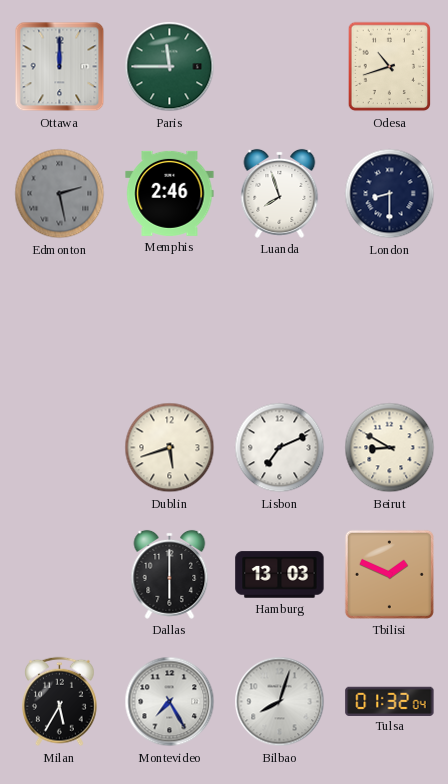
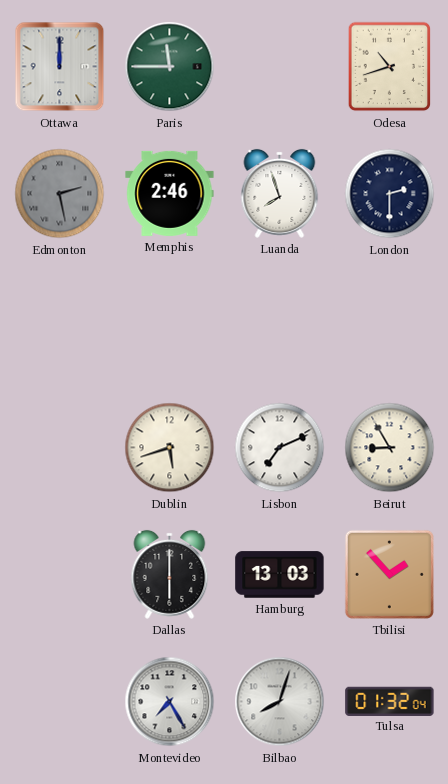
London: 8:30 -> 2:30 (390, 194)
Beirut: 8:50 -> 8:55 (390, 448)
Tbilisi: 1:49 -> 1:53 (389, 574)
Milan: 5:35 -> none (60, 702)
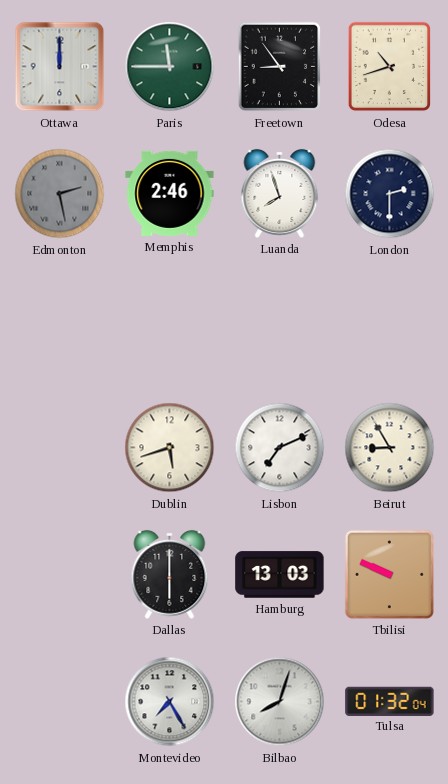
Freetown: none -> 8:54 (280, 67)
Tbilisi: 1:53 -> 9:49 (389, 574)
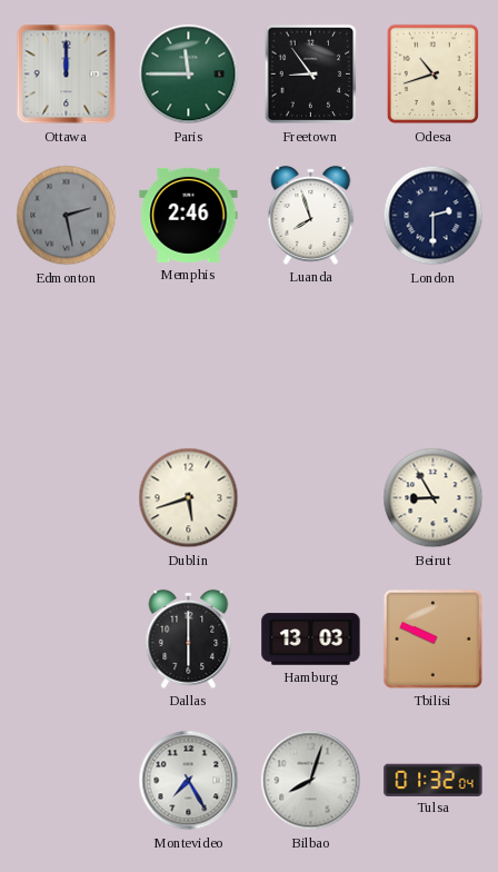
Lisbon: 7:11 -> none (280, 448)
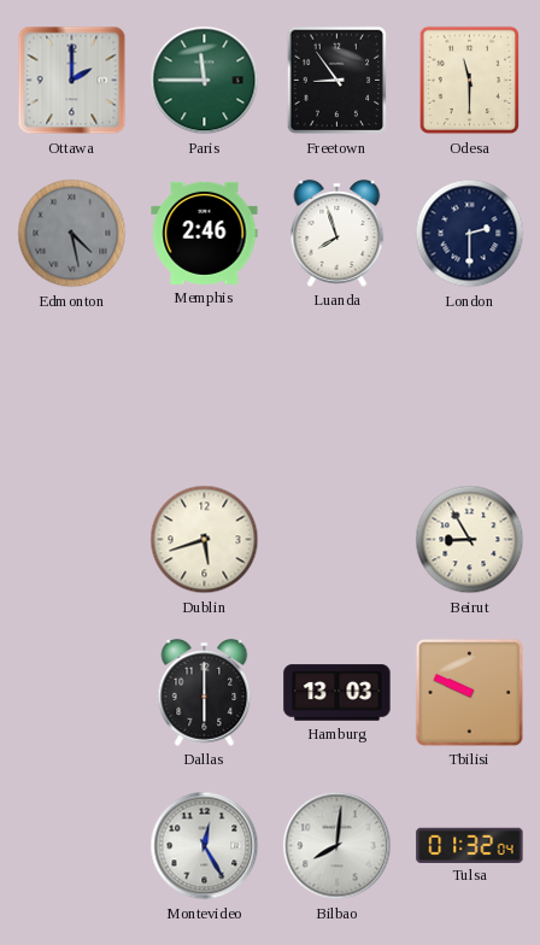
Ottawa: 12:00 -> 2:00 (72, 81)
Odesa: 10:42 -> 11:30 (470, 81)
Edmonton: 2:28 -> 4:28 (72, 234)
Montevideo: 7:25 -> 12:25 (205, 846)
Bilbao: 8:03 -> 8:01 (337, 846)
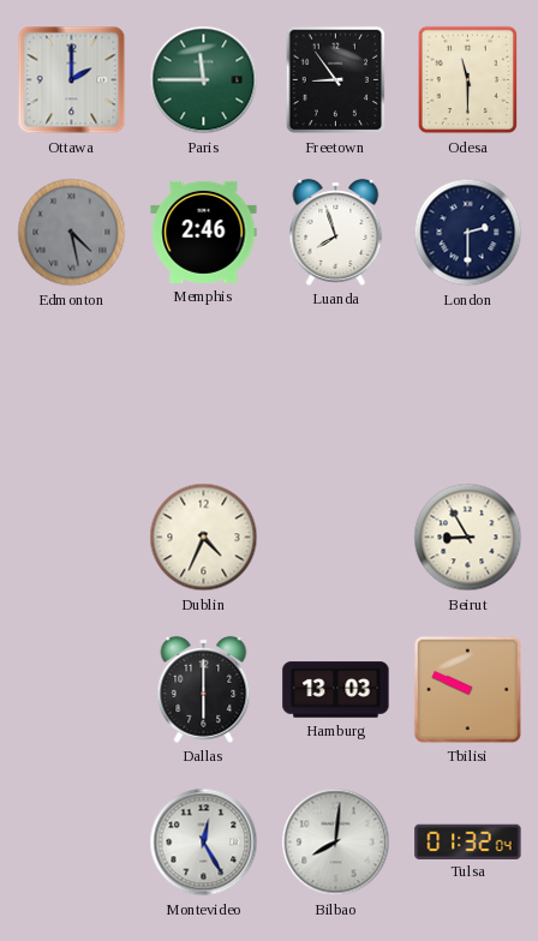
Dublin: 5:42 -> 4:34 (204, 538)
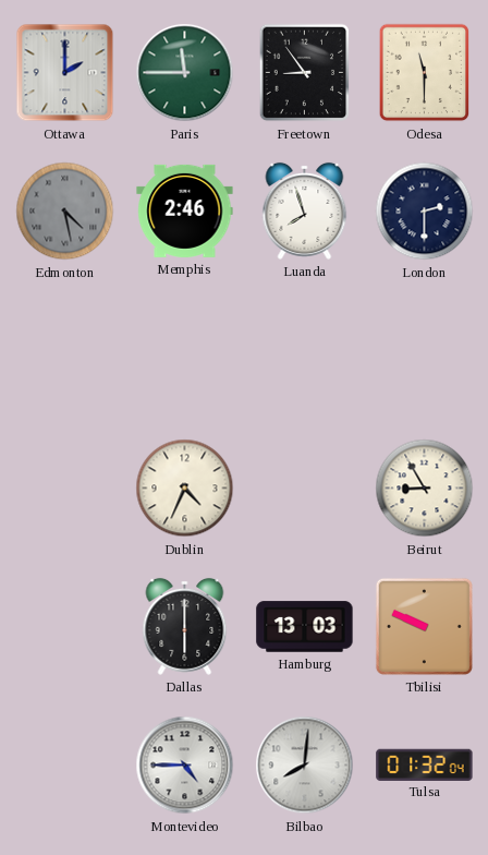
Montevideo: 12:25 -> 4:45 (185, 766)
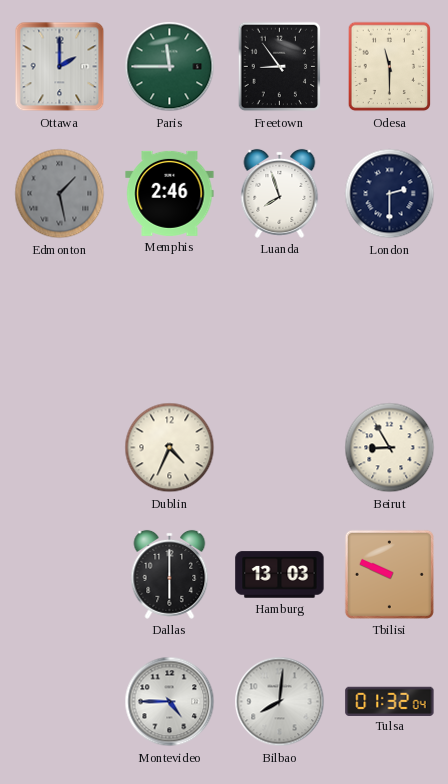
Edmonton: 4:28 -> 1:28 (60, 194)
